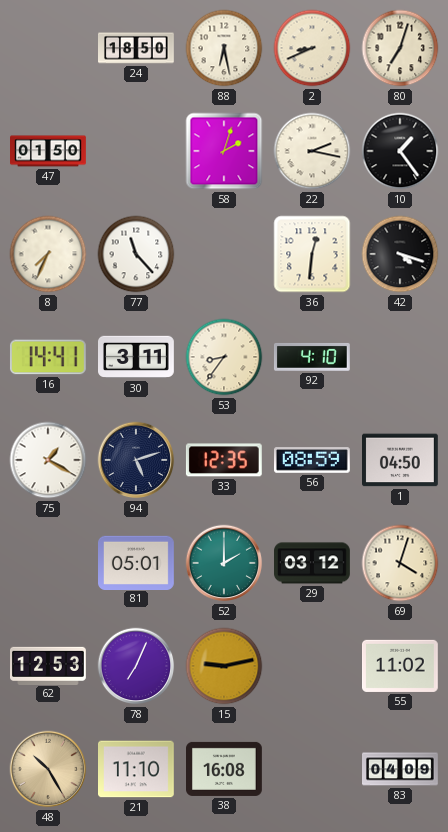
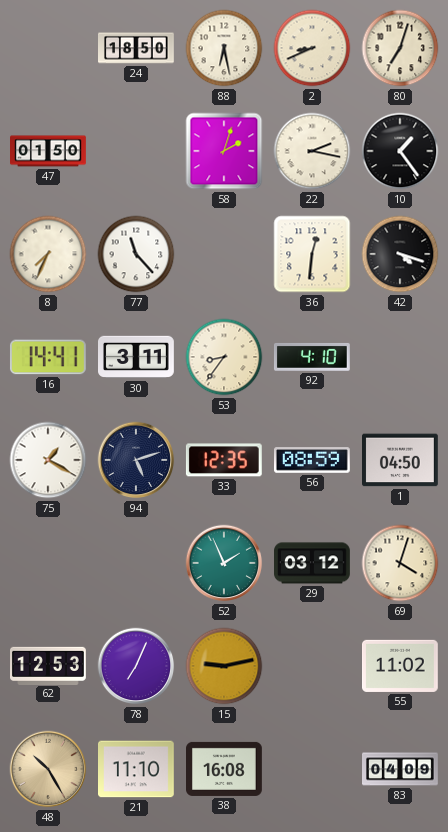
81: 05:01 -> none (137, 562)
52: 2:00 -> 1:56 (224, 563)
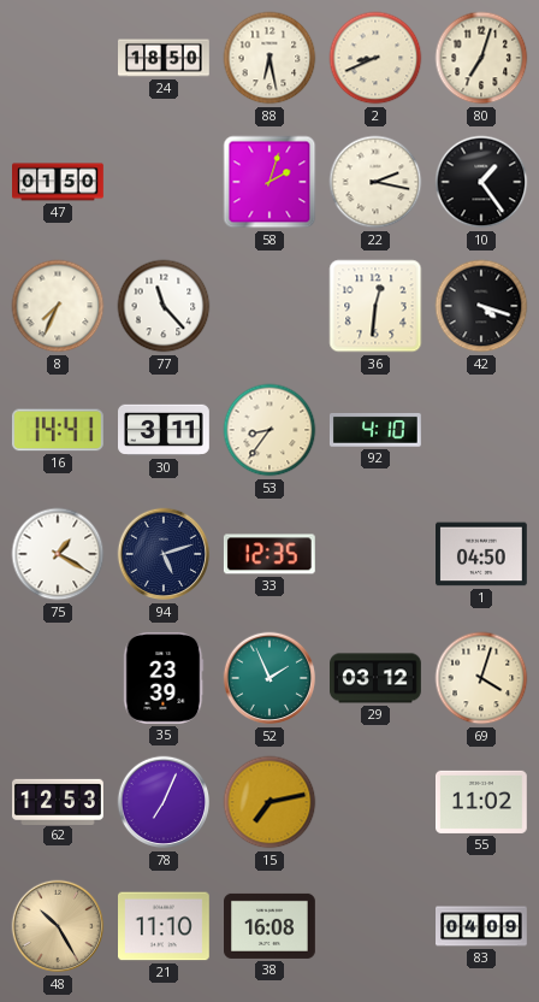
56: 08:59 -> none (313, 460)
35: none -> 23:39 (164, 678)
15: 9:13 -> 7:13 (269, 802)
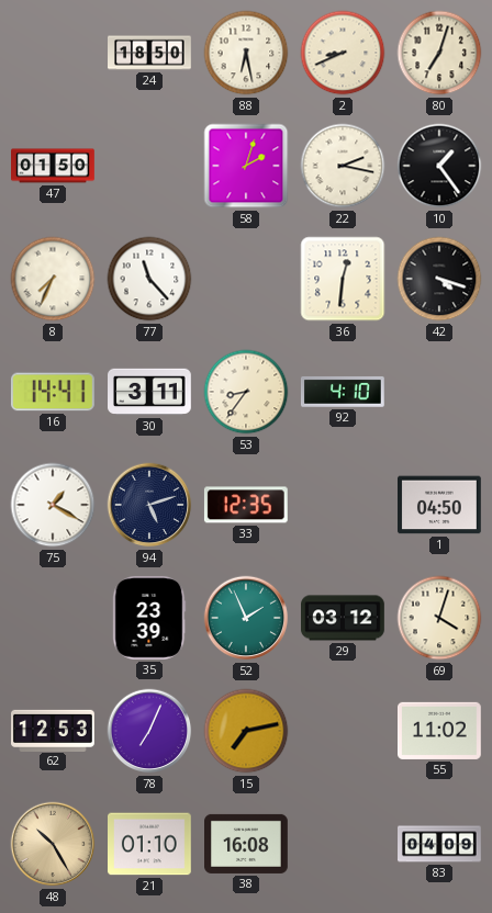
21: 11:10 -> 01:10 (150, 844)
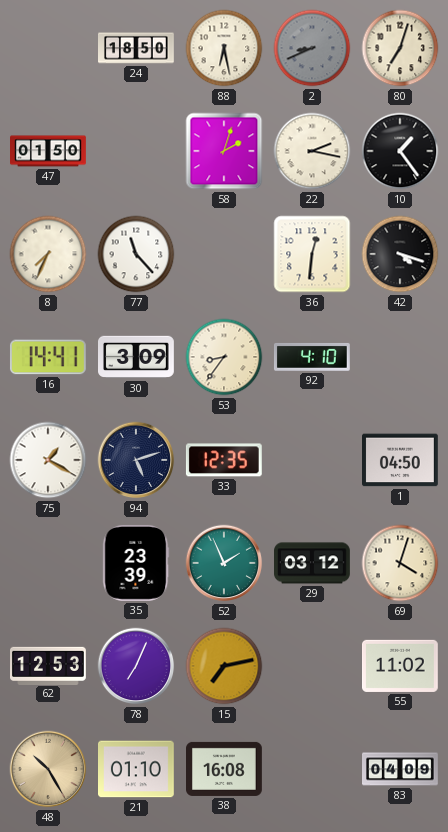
2 dial: cream -> grey (312, 48)
30: 3:11 -> 3:09 (137, 357)
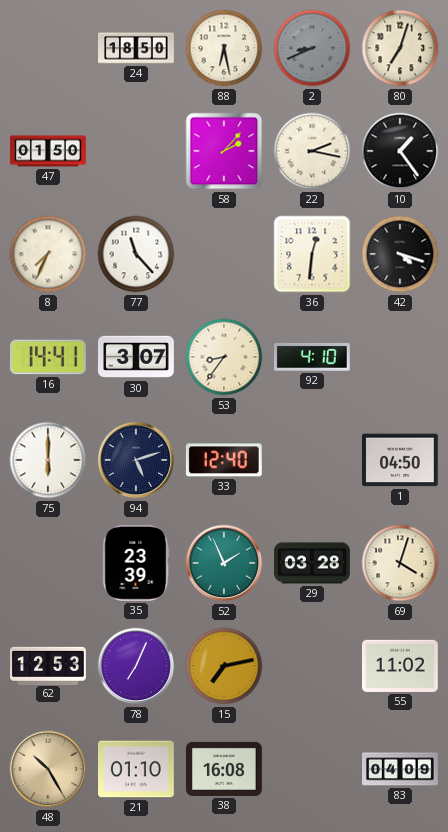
58: 2:03 -> 2:07 (224, 151)
30: 3:09 -> 3:07 (137, 357)
75: 1:20 -> 6:00 (48, 460)
33: 12:35 -> 12:40 (224, 460)
29: 03:12 -> 03:28 (313, 563)
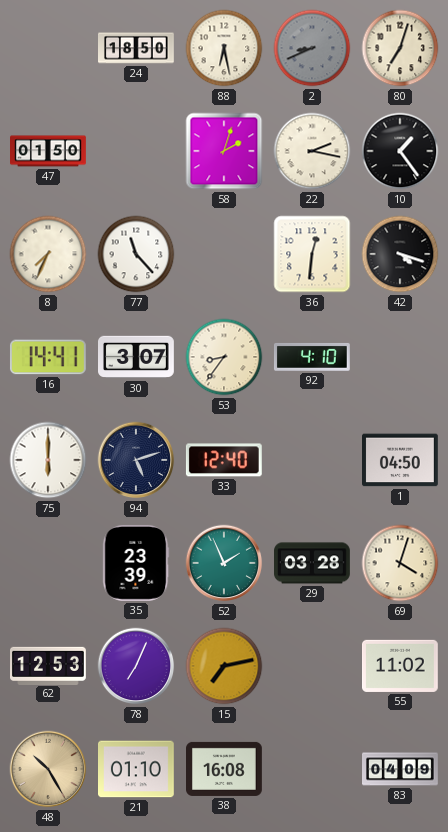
58: 2:07 -> 2:03 (224, 151)
